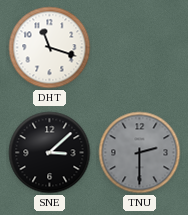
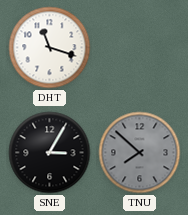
SNE: 3:08 -> 3:05 (50, 153)
TNU: 2:30 -> 7:52 (140, 153)
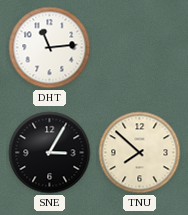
DHT: 11:18 -> 11:14 (50, 48)
TNU dial: grey -> cream (140, 153)
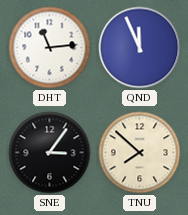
QND: none -> 11:56 (140, 48)
SNE: 3:05 -> 3:06 (50, 153)
